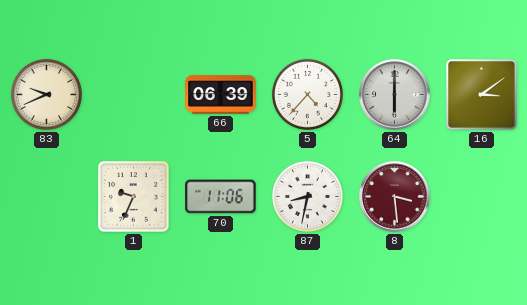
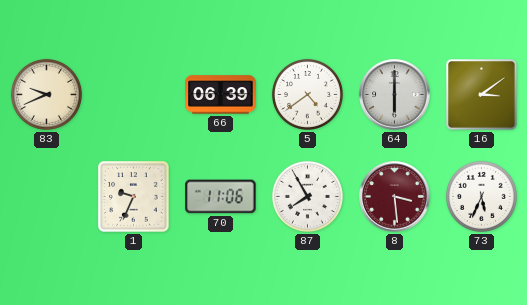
5: 4:37 -> 4:39 (307, 94)
87: 8:32 -> 7:55 (307, 196)
73: none -> 5:34 (481, 196)
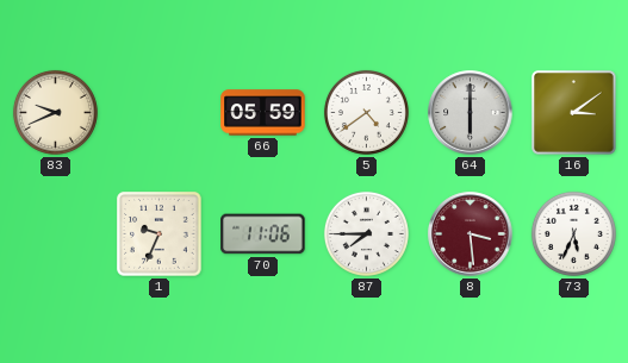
66: 06:39 -> 05:59 (263, 113)
87: 7:55 -> 7:45 (366, 233)
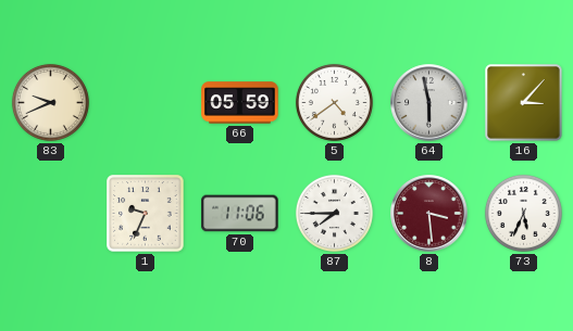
64: 6:00 -> 5:58 (429, 103)
16: 3:09 -> 3:07 (524, 103)
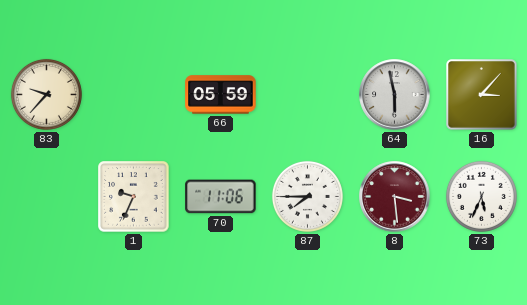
83: 9:41 -> 9:37 (46, 94)
5: 4:39 -> none (334, 102)
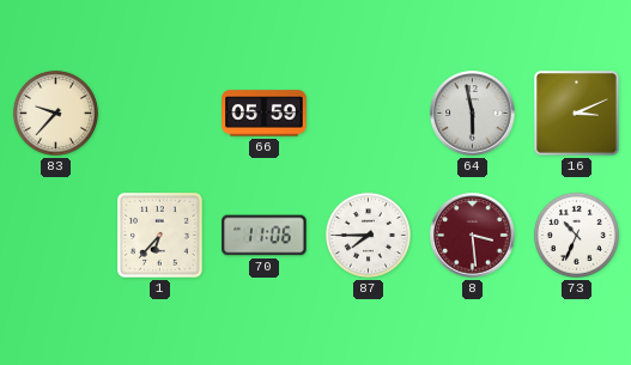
16: 3:07 -> 3:11 (577, 114)
1: 9:34 -> 6:37 (160, 236)
73: 5:34 -> 10:34 (576, 235)
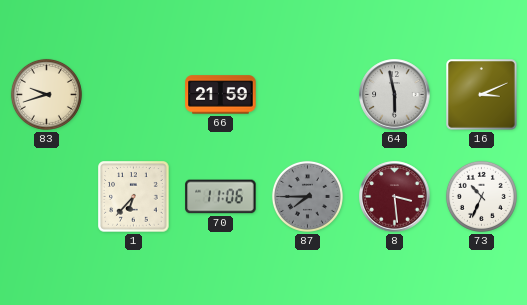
83: 9:37 -> 9:42 (46, 94)
66: 05:59 -> 21:59 (221, 95)
87 dial: white -> grey (307, 196)
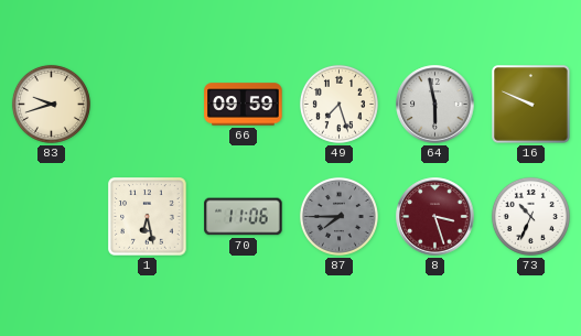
66: 21:59 -> 09:59 (244, 105)
49: none -> 7:27 (338, 104)
16: 3:11 -> 9:49 (531, 105)
1: 6:37 -> 6:28 (148, 217)
8: 3:29 -> 3:27 (435, 217)
